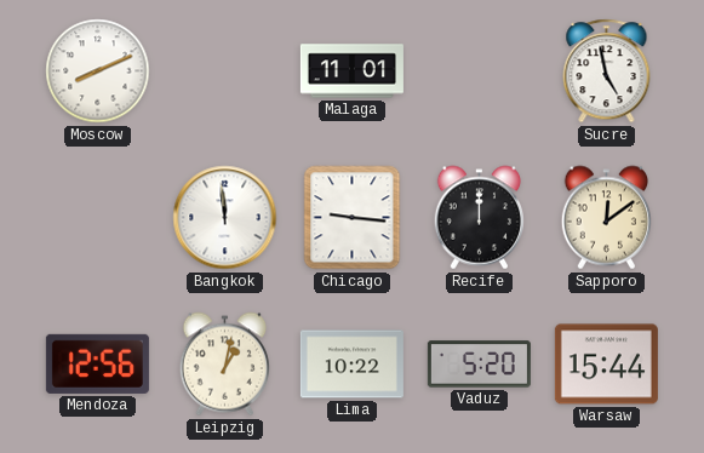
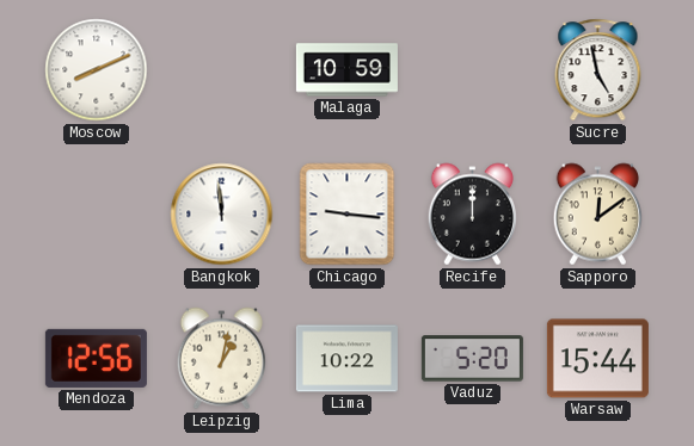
Malaga: 11:01 -> 10:59 (346, 70)
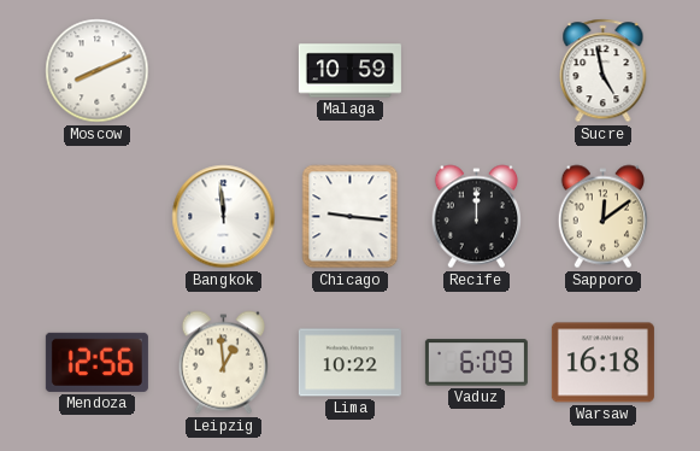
Leipzig: 1:02 -> 12:59 (223, 363)
Vaduz: 5:20 -> 6:09 (476, 363)
Warsaw: 15:44 -> 16:18 (602, 363)
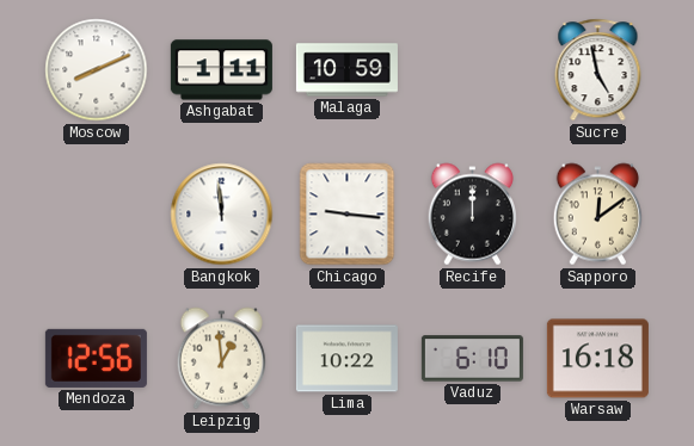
Ashgabat: none -> 1:11 (221, 70)
Vaduz: 6:09 -> 6:10 (472, 359)
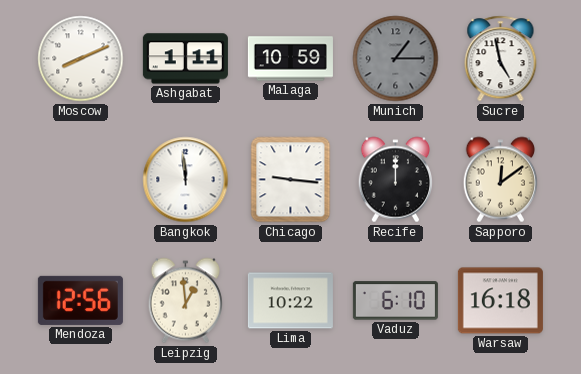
Munich: none -> 1:15 (396, 59)
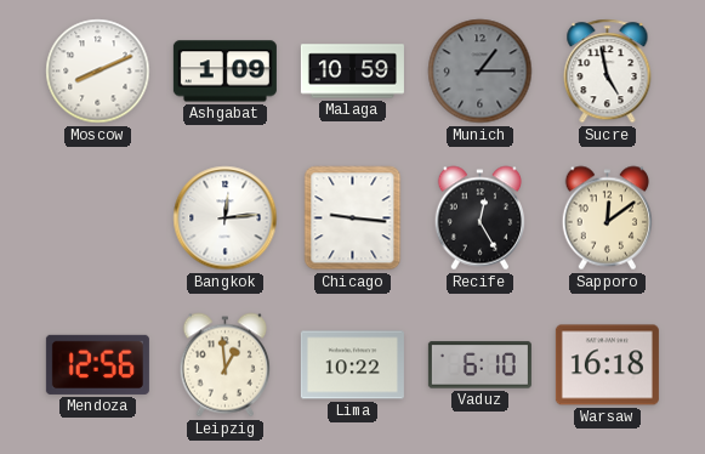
Ashgabat: 1:11 -> 1:09 (224, 72)
Bangkok: 11:59 -> 12:14 (226, 219)
Recife: 12:00 -> 12:25 (479, 219)
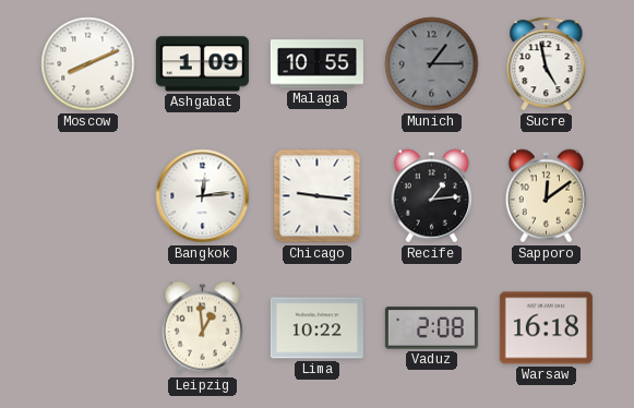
Malaga: 10:59 -> 10:55 (316, 64)
Recife: 12:25 -> 1:14 (431, 196)
Mendoza: 12:56 -> none (97, 364)
Vaduz: 6:10 -> 2:08 (431, 328)
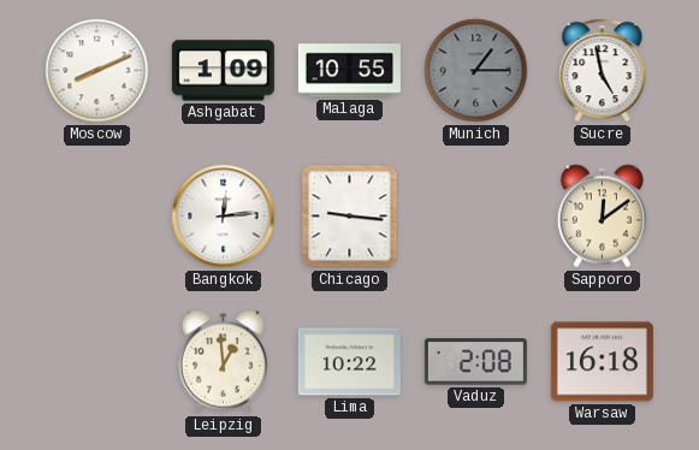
Recife: 1:14 -> none (431, 196)
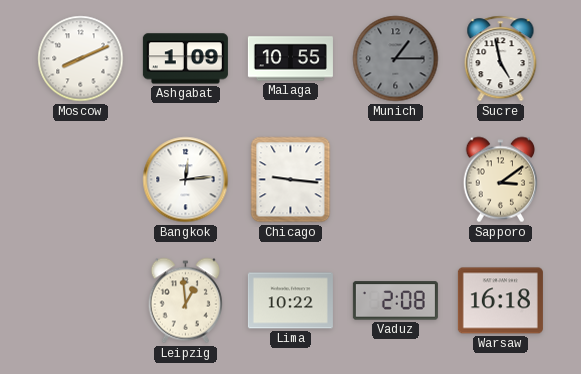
Sapporo: 12:09 -> 3:09 (500, 180)
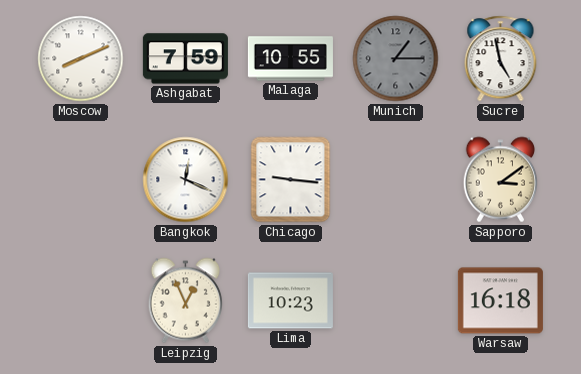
Ashgabat: 1:09 -> 7:59 (185, 59)
Bangkok: 12:14 -> 12:19 (186, 180)
Leipzig: 12:59 -> 12:56 (185, 301)
Lima: 10:22 -> 10:23 (290, 301)
Vaduz: 2:08 -> none (395, 301)
